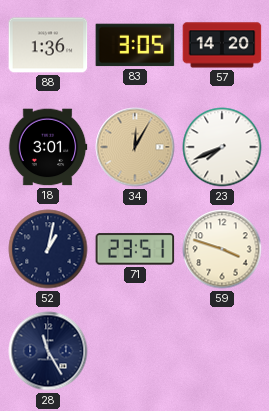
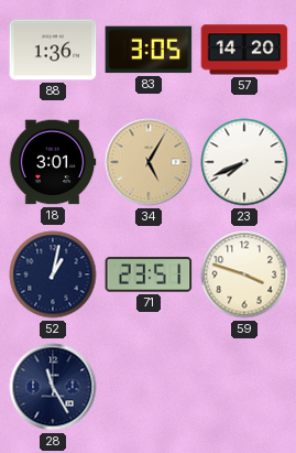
34: 12:05 -> 5:05 (149, 162)
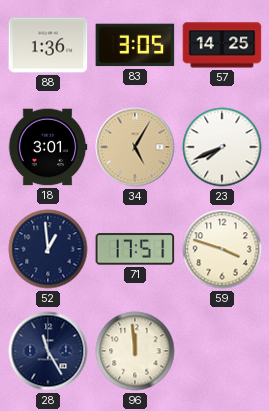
57: 14:20 -> 14:25 (222, 45)
52: 1:02 -> 12:59 (48, 249)
71: 23:51 -> 17:51 (135, 249)
96: none -> 11:59 (135, 351)
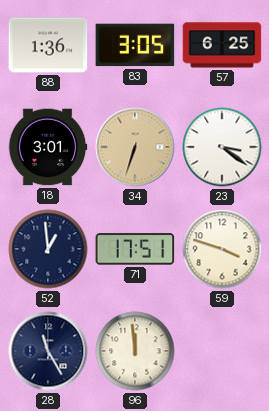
57: 14:25 -> 6:25 (222, 45)
34: 5:05 -> 6:33 (135, 147)
23: 7:41 -> 3:21 (222, 147)
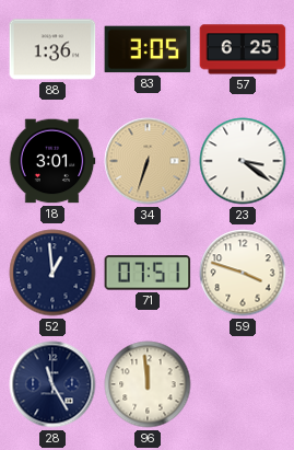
71: 17:51 -> 07:51 (148, 273)
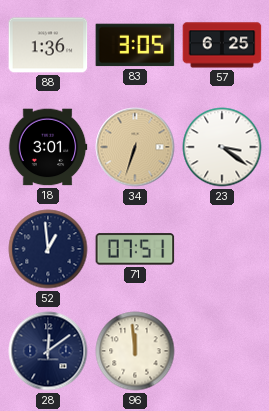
59: 3:48 -> none (243, 273)
28: 11:25 -> 12:09 (48, 351)
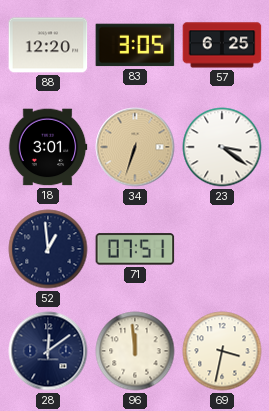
88: 1:36 -> 12:20 (48, 45)
69: none -> 3:32 (222, 351)
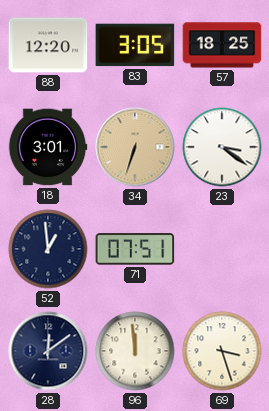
57: 6:25 -> 18:25 (222, 45)
69: 3:32 -> 3:27 (222, 351)
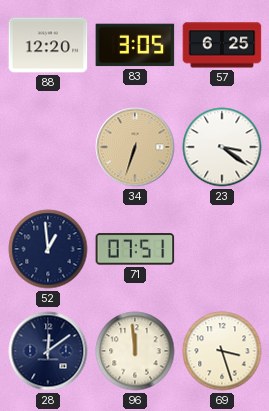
57: 18:25 -> 6:25 (222, 45)
18: 3:01 -> none (48, 147)
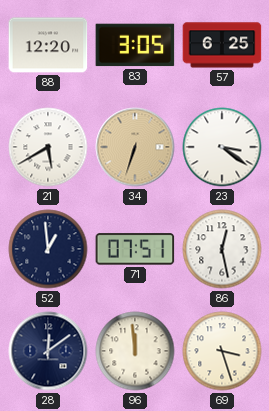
21: none -> 5:40 (48, 147)
86: none -> 12:28 (222, 249)
